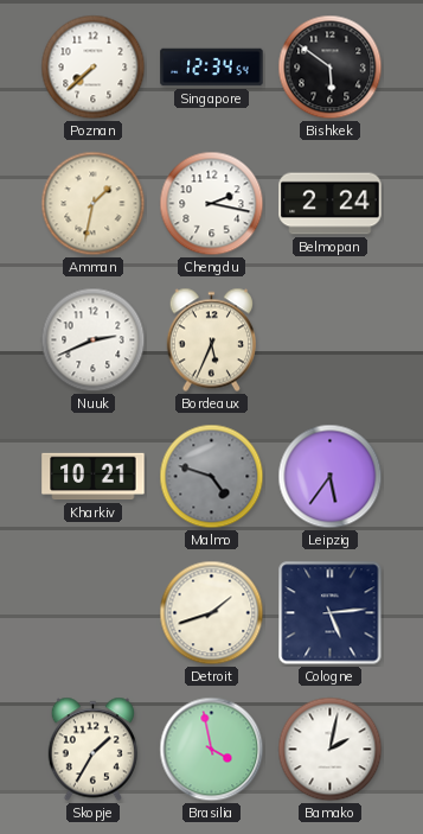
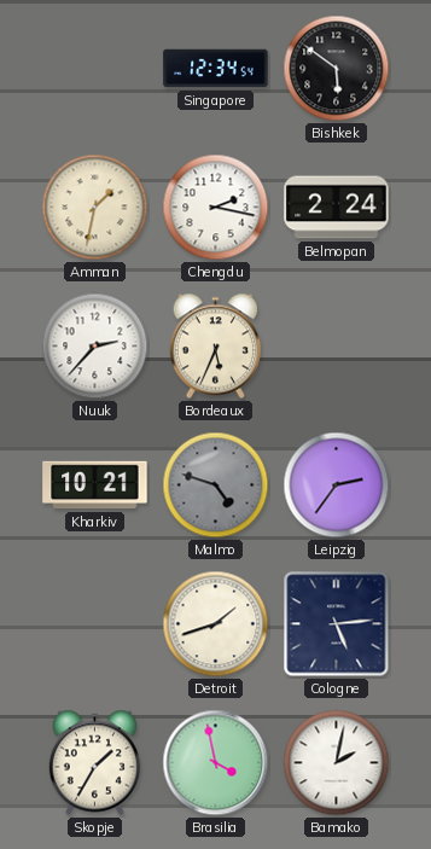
Poznan: 7:38 -> none (94, 68)
Nuuk: 2:41 -> 2:37 (95, 347)
Leipzig: 5:36 -> 2:36 (337, 485)
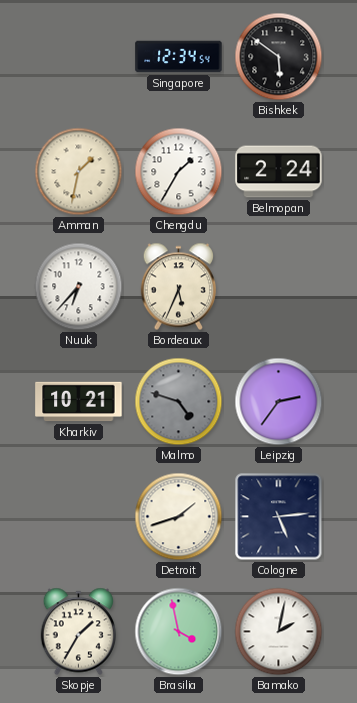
Chengdu: 2:17 -> 1:35 (179, 172)
Nuuk: 2:37 -> 6:37 (79, 287)
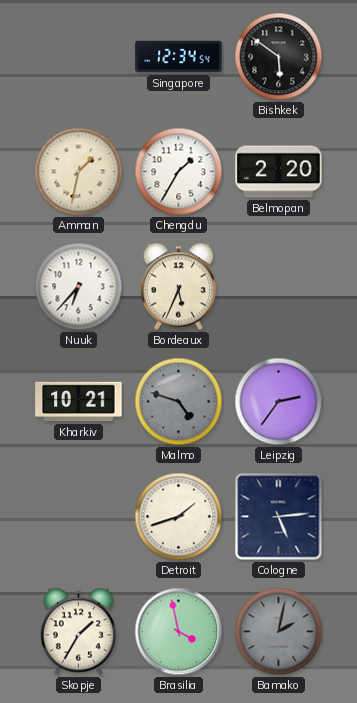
Belmopan: 2:24 -> 2:20 (279, 172)
Bamako dial: white -> grey (279, 632)
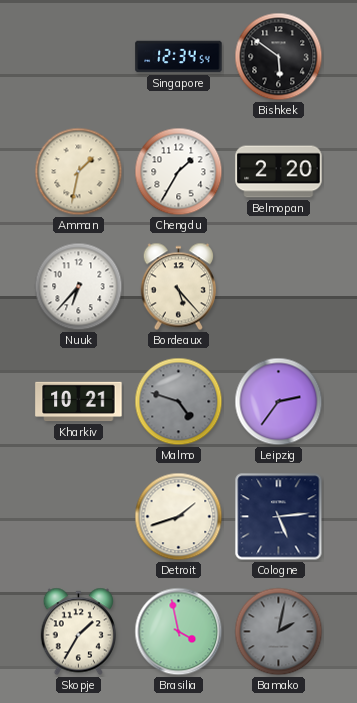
Bordeaux: 5:34 -> 5:23 (178, 287)
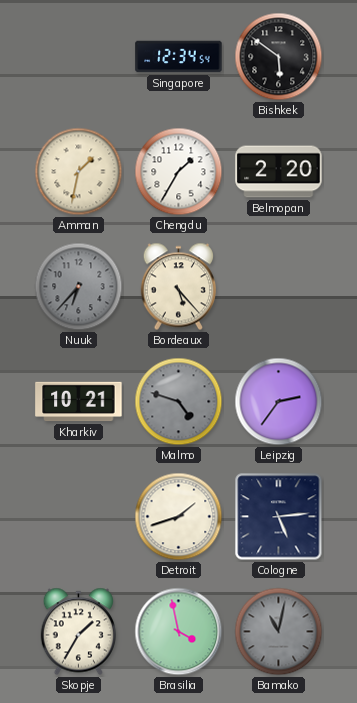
Nuuk dial: white -> grey (79, 287)
Bamako: 2:02 -> 11:02 (279, 632)
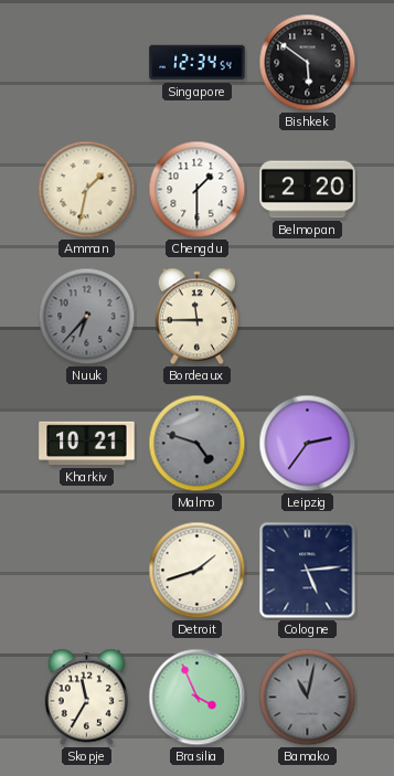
Chengdu: 1:35 -> 1:30 (198, 190)
Bordeaux: 5:23 -> 11:45 (196, 317)
Skopje: 1:35 -> 11:35 (86, 698)
Brasilia: 3:58 -> 3:56 (198, 698)
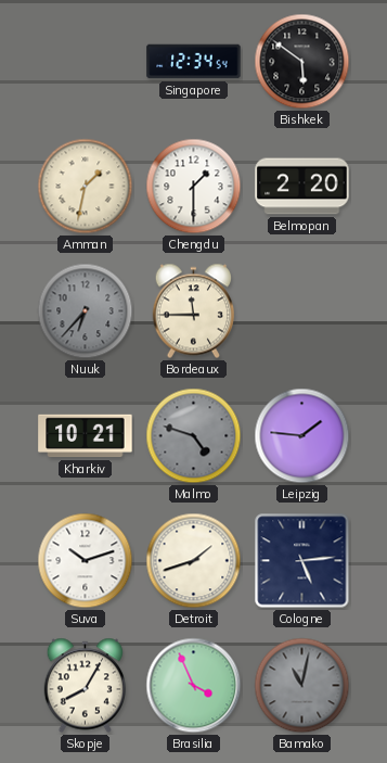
Leipzig: 2:36 -> 1:46 (302, 436)
Suva: none -> 10:12 (86, 561)
Skopje: 11:35 -> 8:05 (85, 686)
